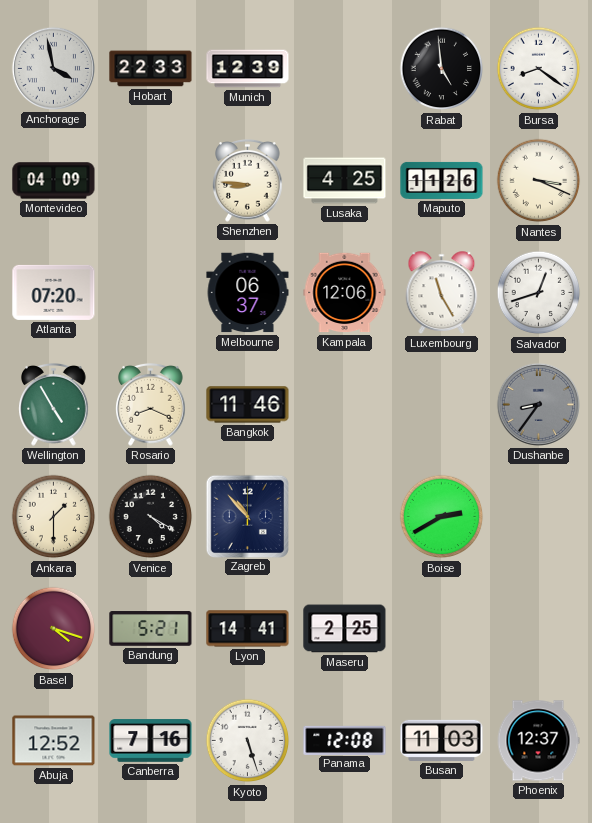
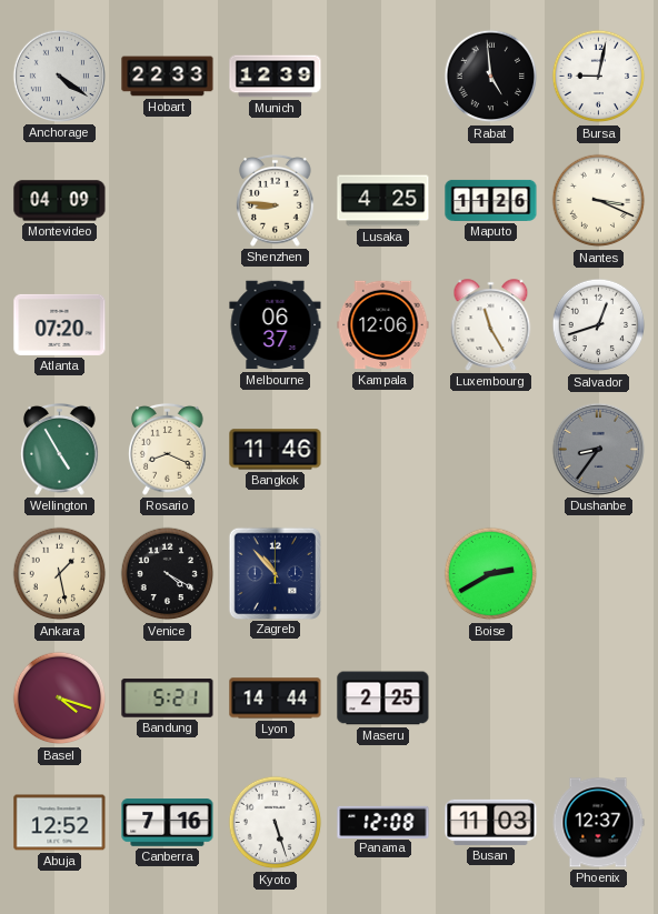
Anchorage: 3:58 -> 4:21 (59, 76)
Bursa: 8:21 -> 9:02 (599, 77)
Ankara: 1:30 -> 1:28 (60, 574)
Lyon: 14:41 -> 14:44 (276, 699)
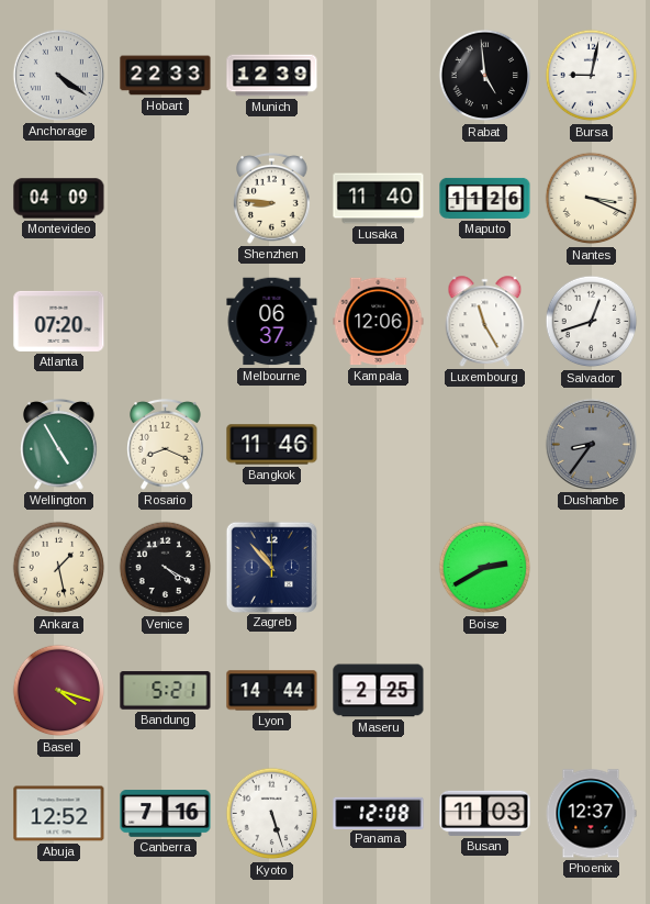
Lusaka: 4:25 -> 11:40 (379, 199)
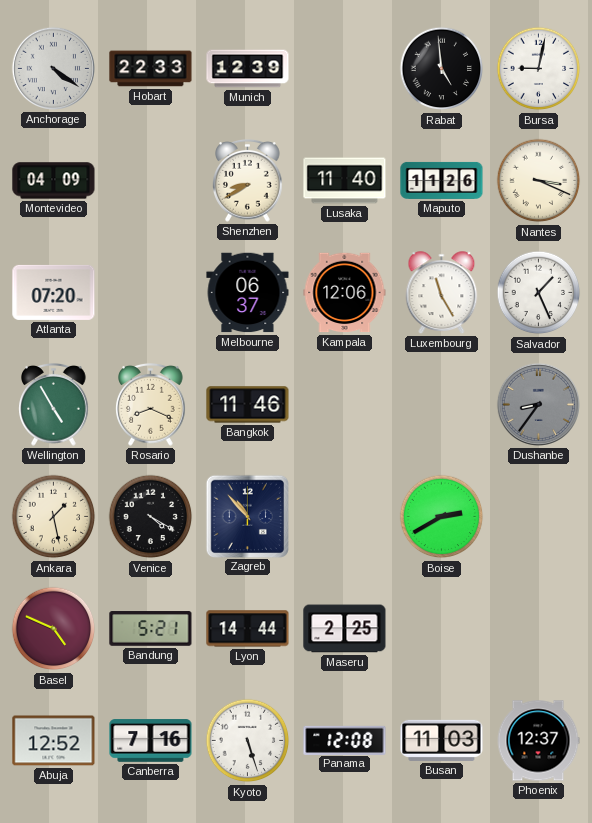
Shenzhen: 8:46 -> 8:40 (248, 181)
Salvador: 12:42 -> 1:26 (539, 293)
Basel: 4:18 -> 4:49 (54, 629)
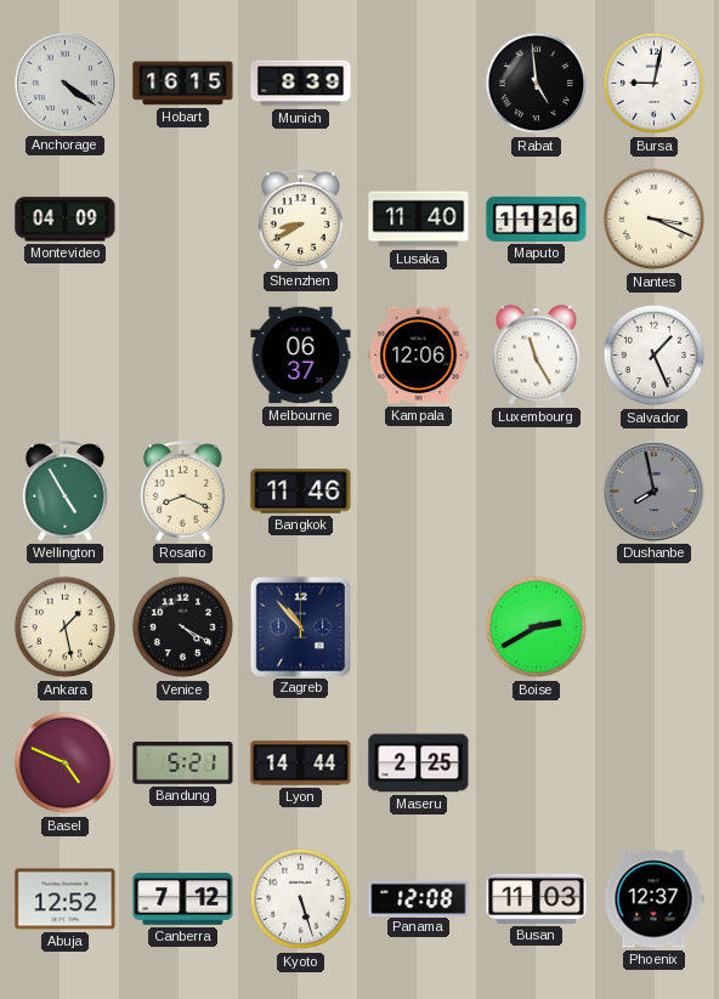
Hobart: 22:33 -> 16:15 (183, 84)
Munich: 12:39 -> 8:39 (301, 84)
Atlanta: 07:20 -> none (54, 292)
Dushanbe: 8:36 -> 7:58 (653, 490)
Canberra: 7:16 -> 7:12 (183, 899)
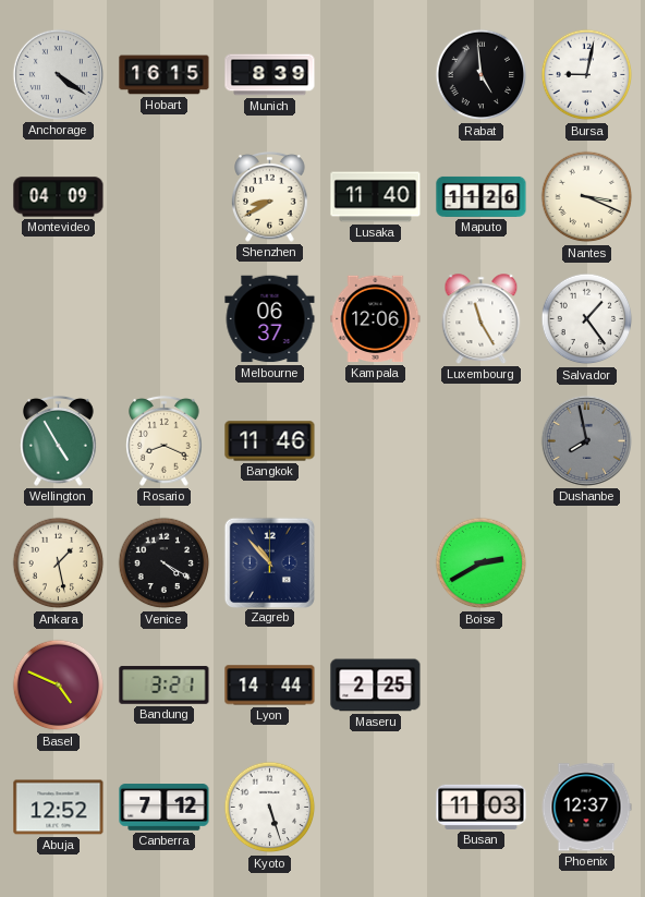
Salvador: 1:26 -> 1:24 (587, 319)
Bandung: 5:21 -> 3:21 (165, 686)
Panama: 12:08 -> none (419, 898)
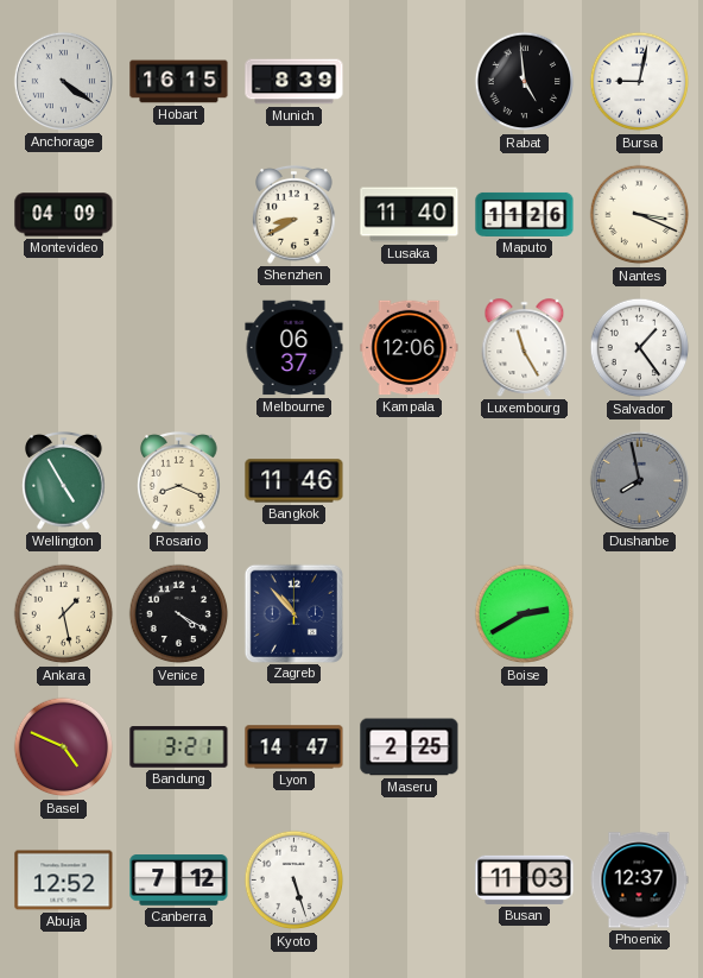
Lyon: 14:44 -> 14:47 (294, 747)
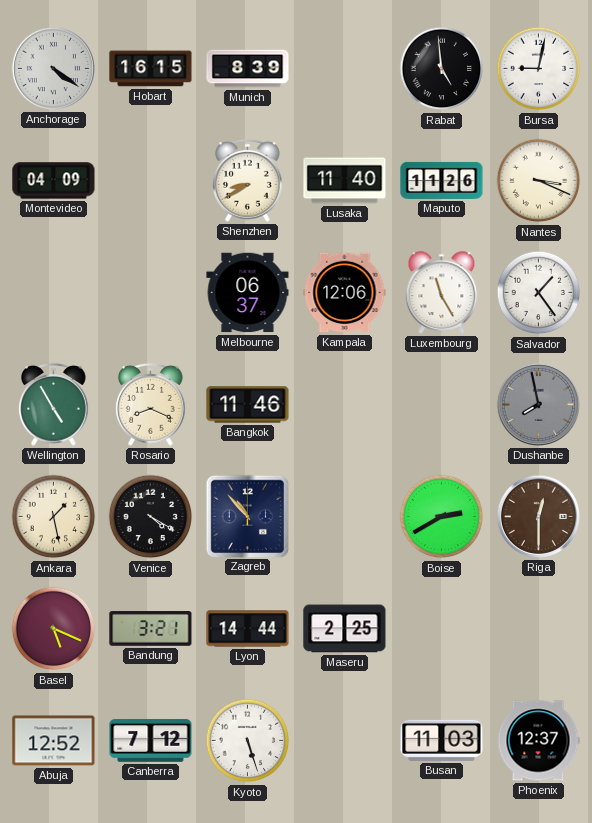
Riga: none -> 12:30 (538, 516)
Basel: 4:49 -> 5:19 (54, 629)
Lyon: 14:47 -> 14:44 (248, 629)
